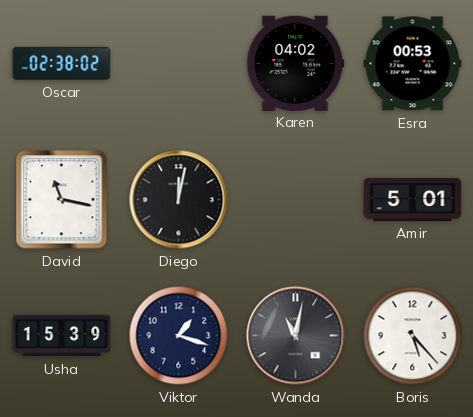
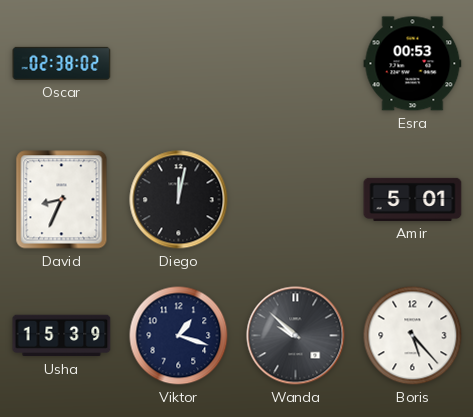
Karen: 04:02 -> none (296, 63)
David: 11:17 -> 8:34 (62, 200)
Wanda: 11:02 -> 9:52 (296, 336)
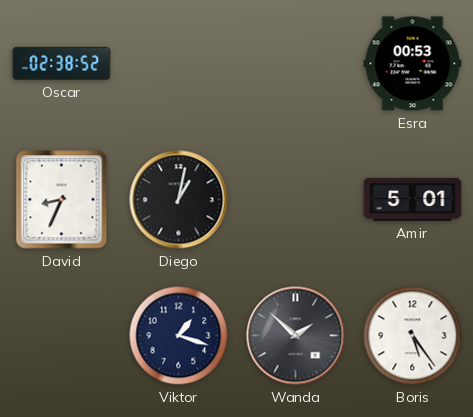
Oscar: 02:38:02 -> 02:38:52 (62, 63)
Diego: 12:02 -> 1:02 (179, 200)
Usha: 15:39 -> none (62, 336)
Wanda: 9:52 -> 1:52 (296, 336)
Boris: 5:23 -> 5:24 (413, 336)
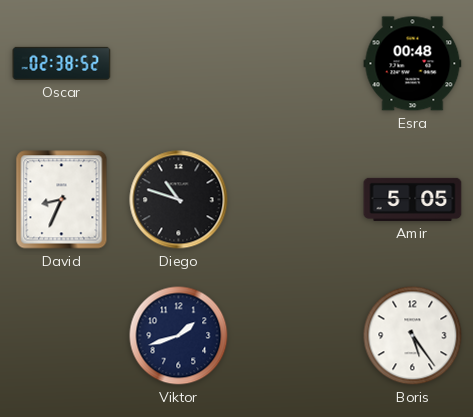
Esra: 00:53 -> 00:48 (413, 64)
Diego: 1:02 -> 10:48 (179, 200)
Amir: 5:01 -> 5:05 (413, 199)
Viktor: 1:18 -> 1:42 (179, 336)
Wanda: 1:52 -> none (296, 336)
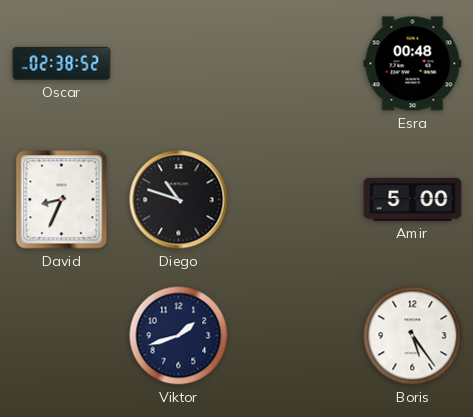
Amir: 5:05 -> 5:00 (413, 199)
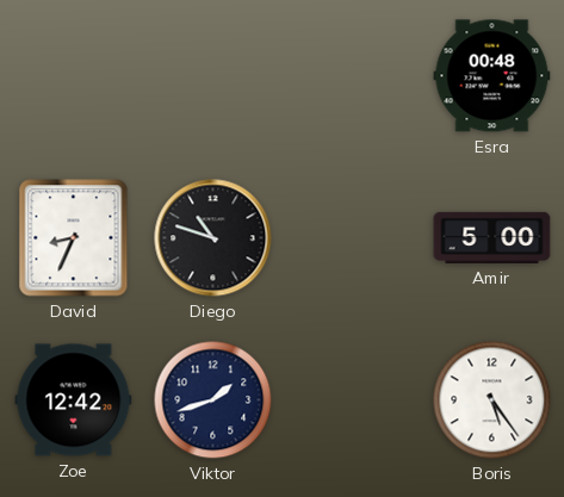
Oscar: 02:38 -> none (62, 63)
Zoe: none -> 12:42 (74, 400)
